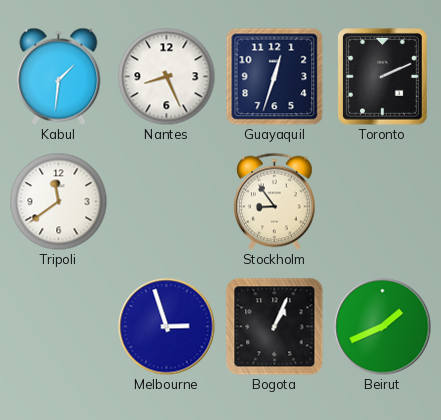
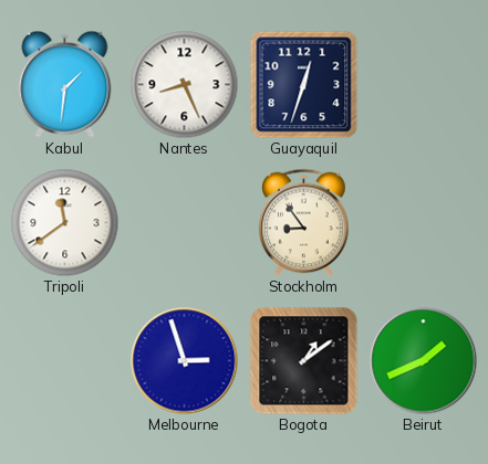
Toronto: 2:11 -> none (383, 77)
Bogota: 1:04 -> 1:09 (304, 361)
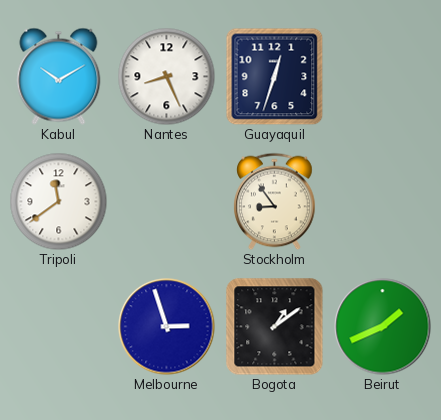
Kabul: 1:31 -> 10:10 (59, 76)
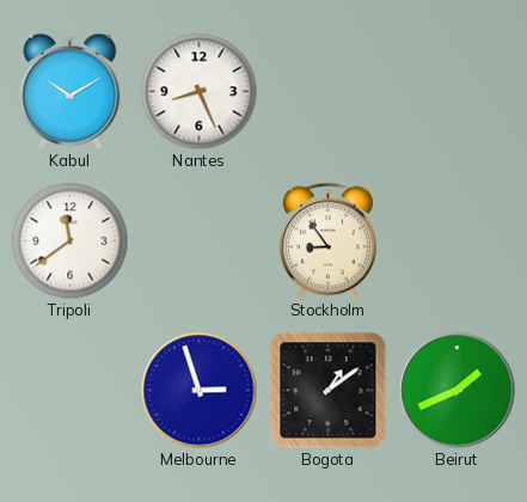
Guayaquil: 12:33 -> none (274, 76)
